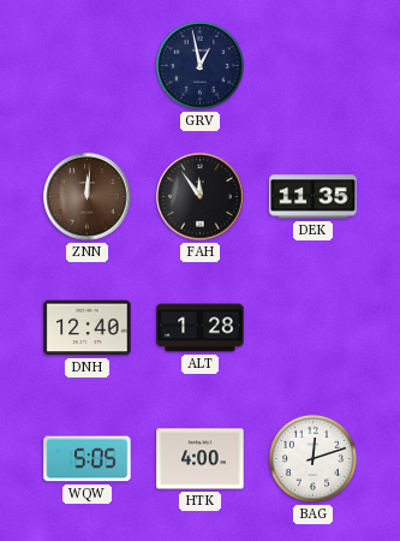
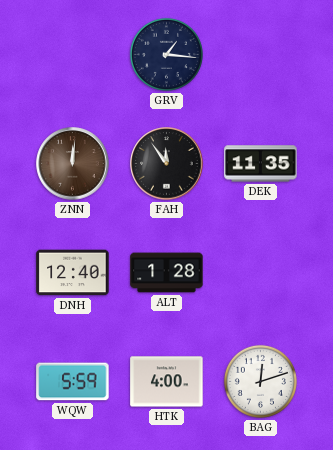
GRV: 12:58 -> 1:16 (166, 54)
WQW: 5:05 -> 5:59 (73, 382)
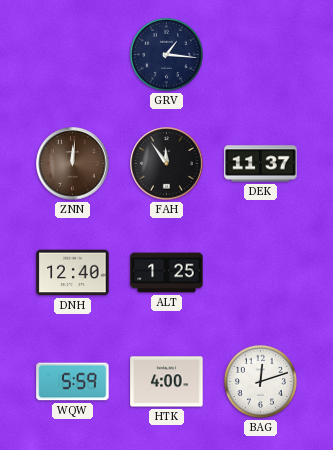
DEK: 11:35 -> 11:37 (261, 164)
ALT: 1:28 -> 1:25 (167, 273)
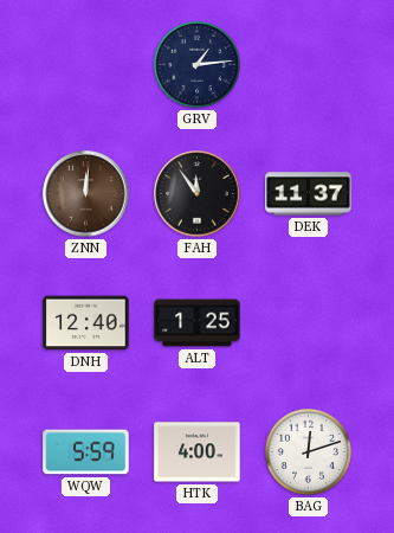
GRV: 1:16 -> 1:14 (196, 64)
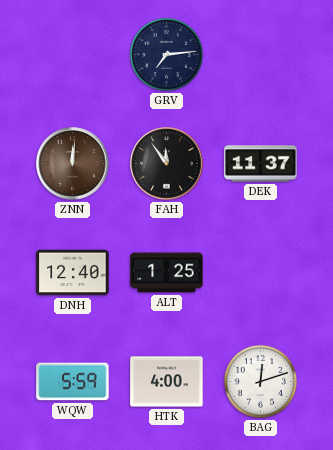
GRV: 1:14 -> 7:14 (166, 54)
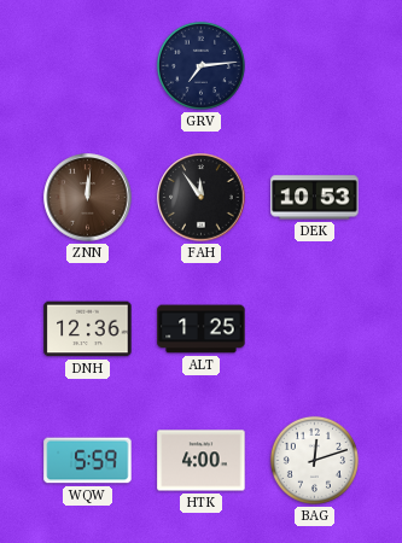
DEK: 11:37 -> 10:53 (315, 198)
DNH: 12:40 -> 12:36 (88, 329)
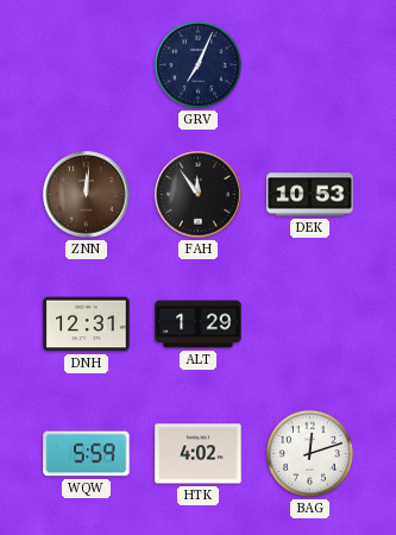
GRV: 7:14 -> 7:04 (197, 64)
DNH: 12:36 -> 12:31 (87, 325)
ALT: 1:25 -> 1:29 (199, 325)
HTK: 4:00 -> 4:02 (199, 454)
